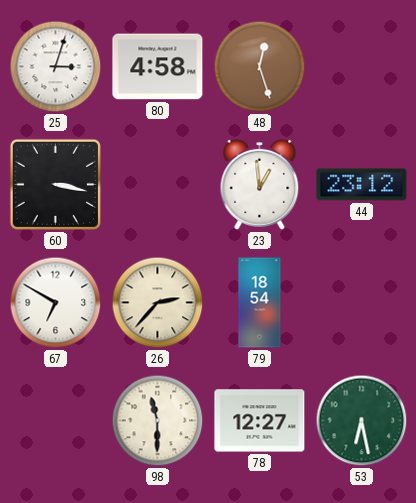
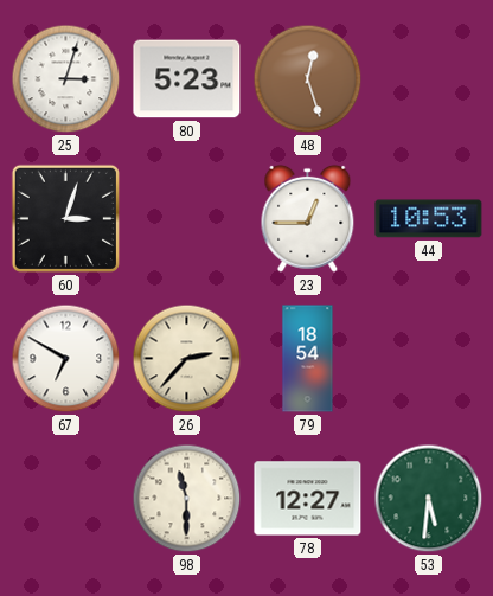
80: 4:58 -> 5:23 (187, 79)
60: 3:17 -> 3:03 (65, 218)
23: 12:59 -> 12:45 (308, 218)
44: 23:12 -> 10:53 (429, 219)
53: 6:28 -> 5:31 (429, 499)
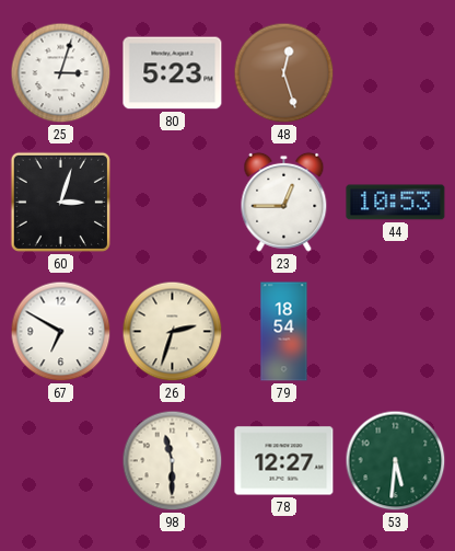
26: 2:37 -> 2:33 (173, 332)
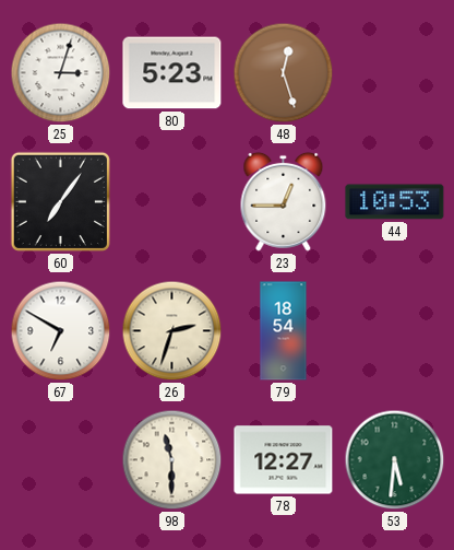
60: 3:03 -> 7:06 (60, 201)
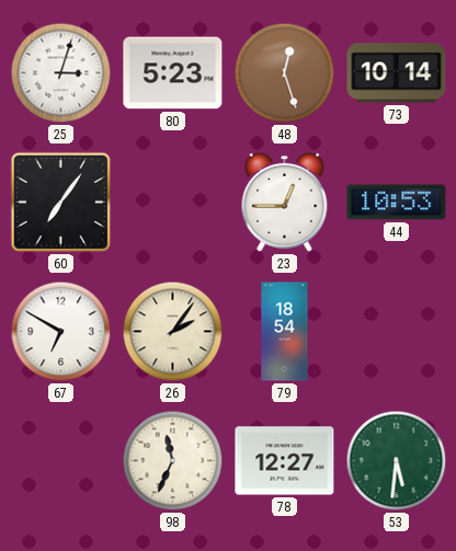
73: none -> 10:14 (397, 73)
26: 2:33 -> 2:06 (173, 332)
98: 11:30 -> 11:34 (173, 461)
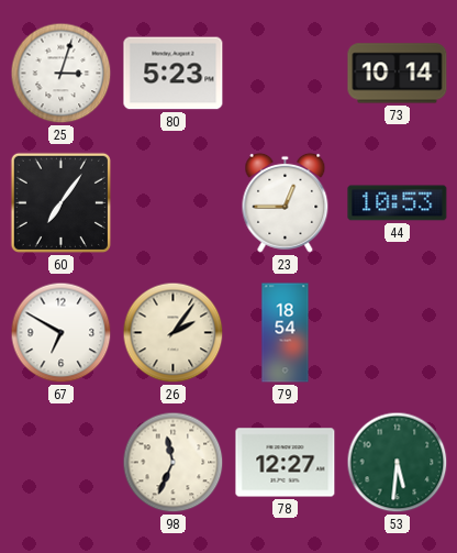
48: 12:27 -> none (285, 73)
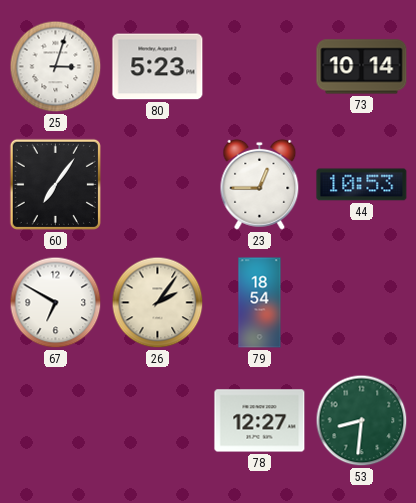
98: 11:34 -> none (174, 463)
53: 5:31 -> 8:31 (362, 421)
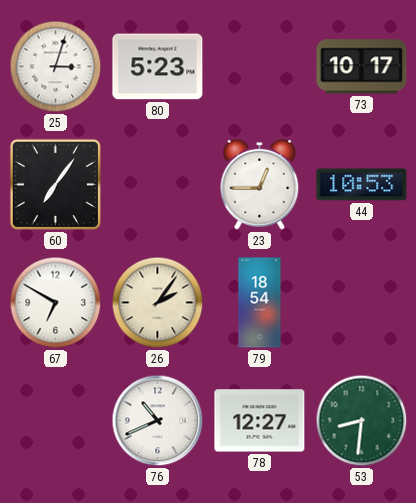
73: 10:14 -> 10:17 (362, 67)
76: none -> 10:41 (158, 421)
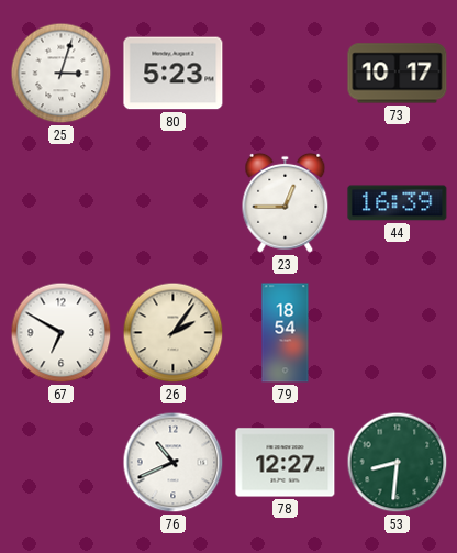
60: 7:06 -> none (55, 184)
44: 10:53 -> 16:39 (398, 203)
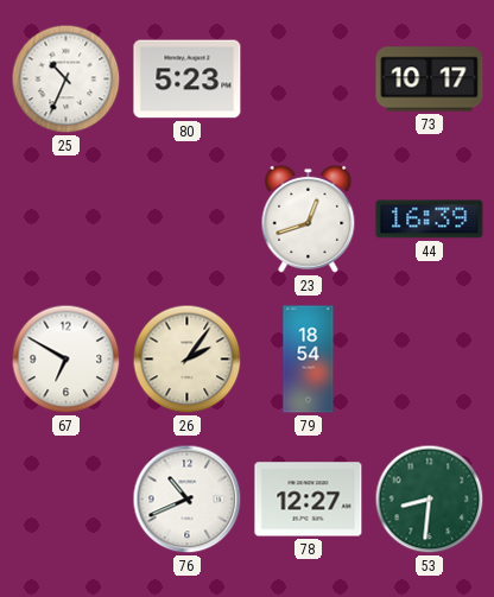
25: 3:03 -> 10:34 (66, 80)
23: 12:45 -> 12:42 (309, 218)
